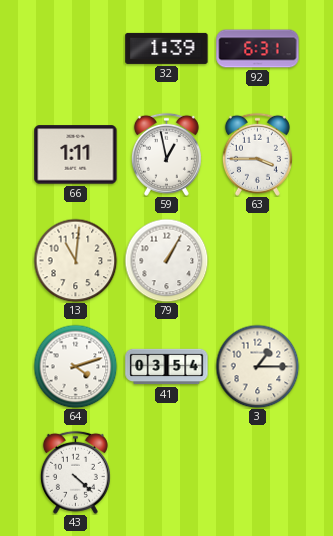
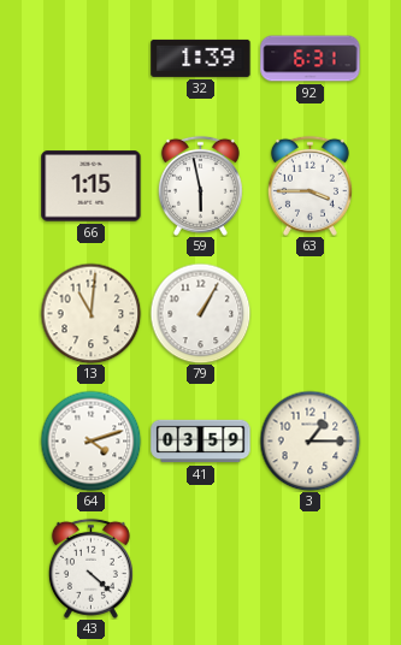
66: 1:11 -> 1:15 (92, 187)
59: 12:58 -> 5:58 (200, 185)
41: 03:54 -> 03:59 (201, 442)
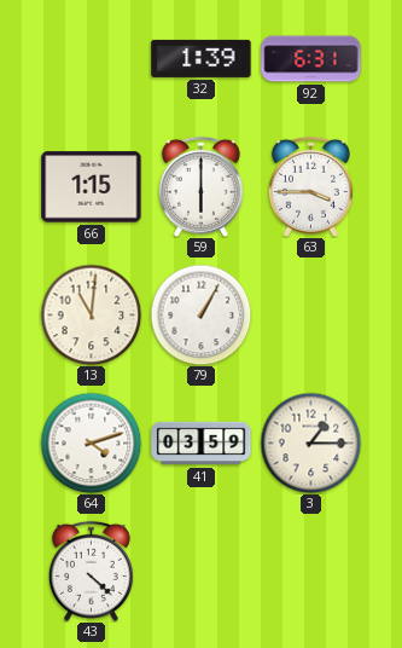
59: 5:58 -> 6:00 (200, 186)
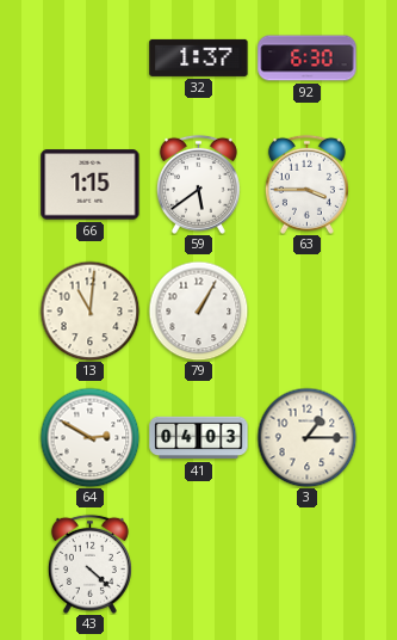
32: 1:39 -> 1:37 (199, 57)
92: 6:31 -> 6:30 (308, 59)
59: 6:00 -> 5:39 (198, 184)
64: 4:12 -> 2:50 (89, 437)
41: 03:59 -> 04:03 (199, 438)
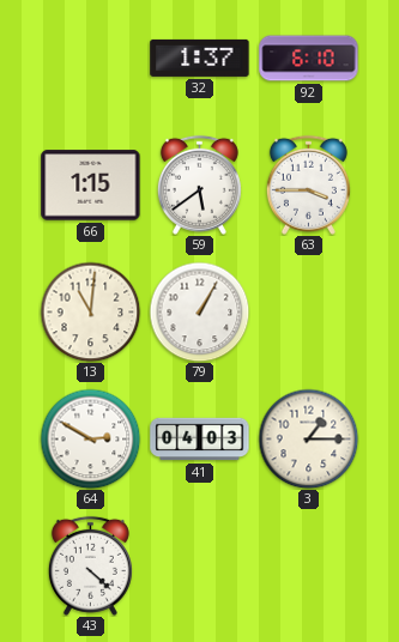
92: 6:30 -> 6:10 (309, 59)
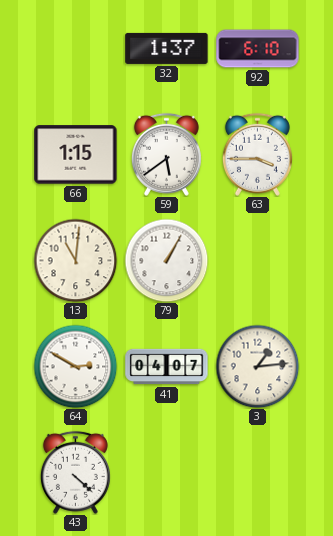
41: 04:03 -> 04:07 (167, 367)
3: 1:15 -> 1:14 (257, 366)
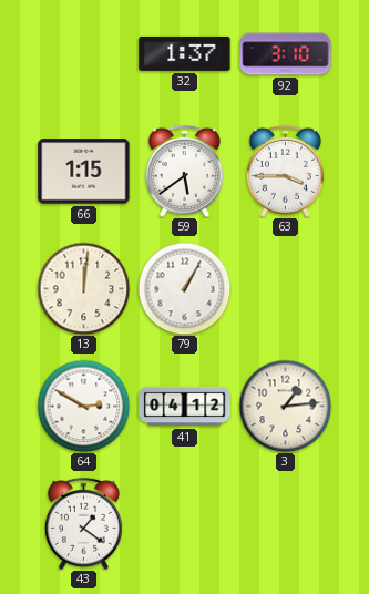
92: 6:10 -> 3:10 (286, 54)
13: 11:01 -> 12:01 (83, 288)
41: 04:07 -> 04:12 (185, 407)
43: 4:22 -> 1:21 (83, 523)
